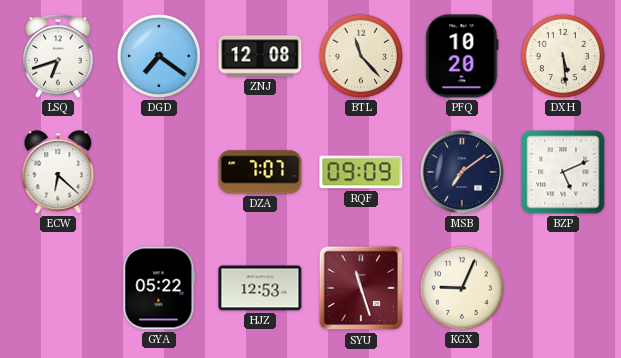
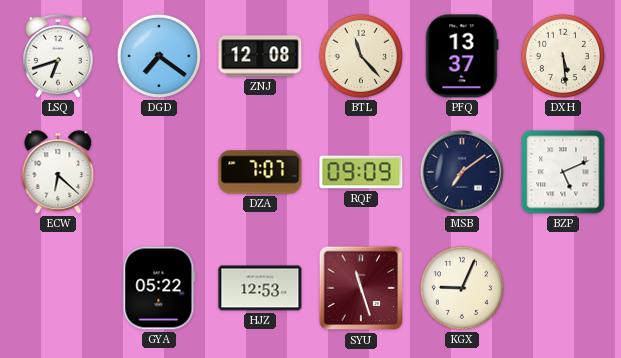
PFQ: 10:20 -> 13:37 (462, 56)
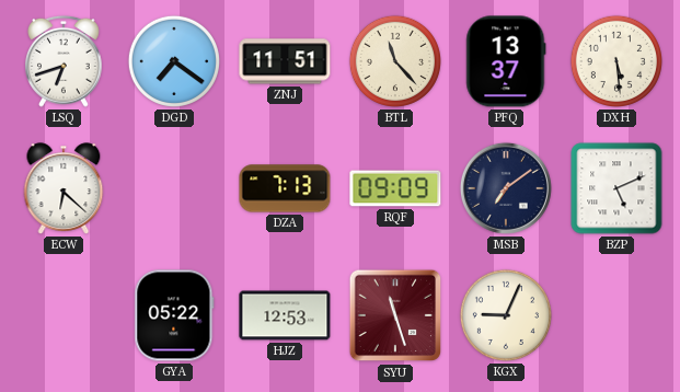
ZNJ: 12:08 -> 11:51 (285, 61)
DZA: 7:07 -> 7:13 (285, 188)
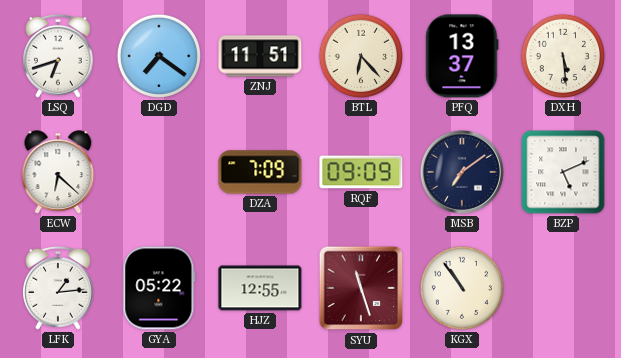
BTL: 11:23 -> 6:23 (361, 56)
DZA: 7:13 -> 7:09 (260, 172)
LFK: none -> 1:14 (59, 288)
HJZ: 12:53 -> 12:55 (260, 288)
KGX: 9:04 -> 10:54 (462, 288)
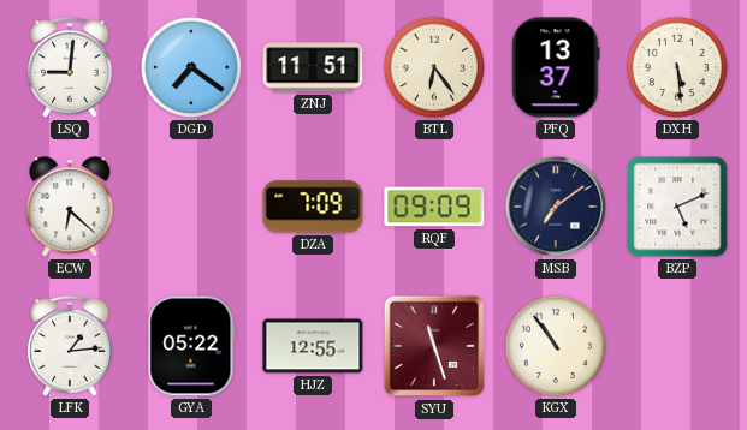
LSQ: 6:42 -> 9:01 (71, 67)
BTL: 6:23 -> 6:24 (434, 67)
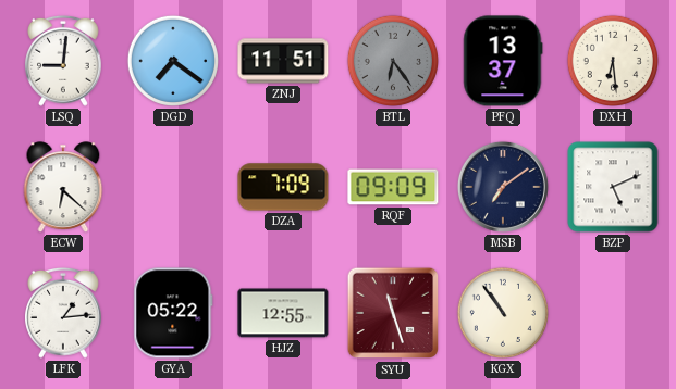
BTL dial: cream -> grey (393, 61)
DXH: 5:29 -> 6:29 (613, 61)
